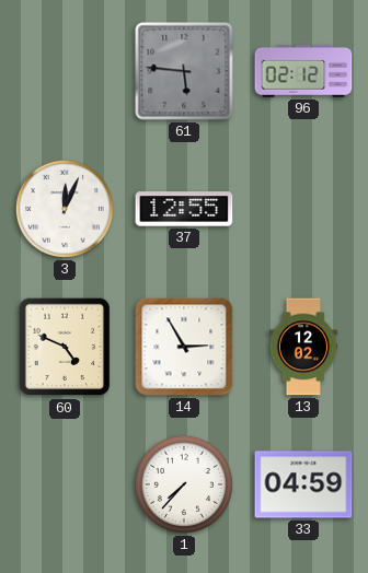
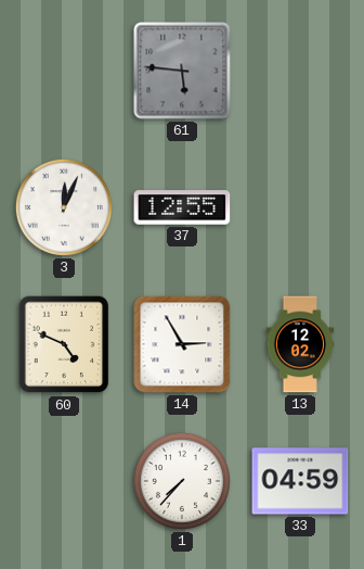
96: 02:12 -> none (303, 71)
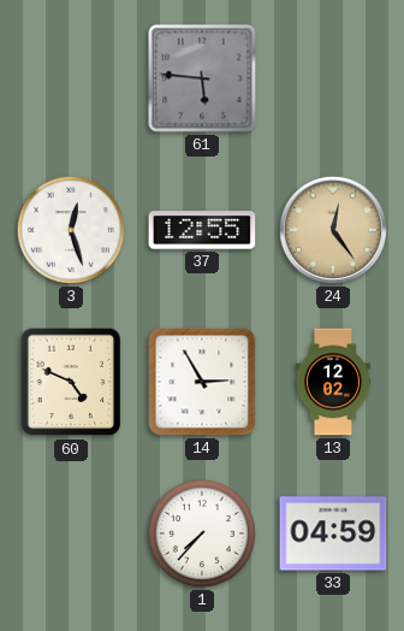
3: 12:04 -> 12:27 (71, 230)
24: none -> 12:24 (333, 230)
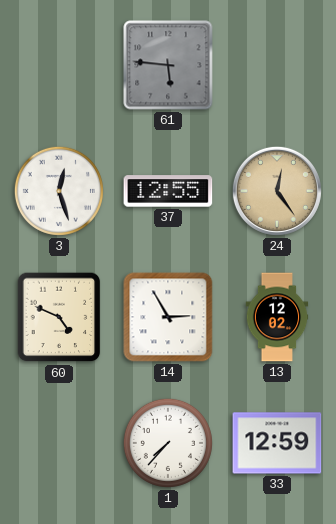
33: 04:59 -> 12:59 (277, 443)
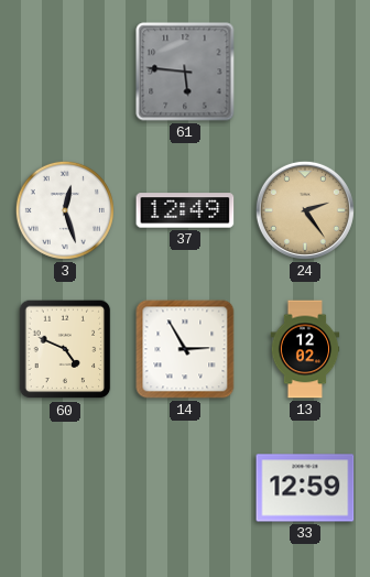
37: 12:55 -> 12:49 (185, 210)
24: 12:24 -> 2:24 (305, 210)
1: 7:37 -> none (168, 443)
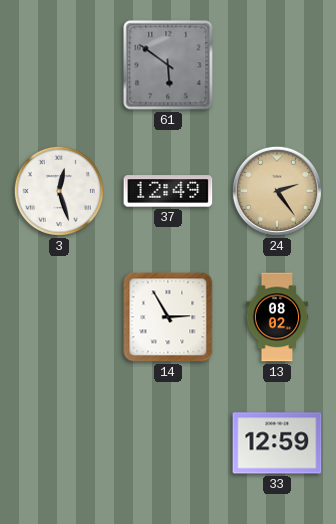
61: 5:46 -> 5:51 (168, 65)
60: 4:49 -> none (65, 349)
13: 12:02 -> 08:02 (277, 317)
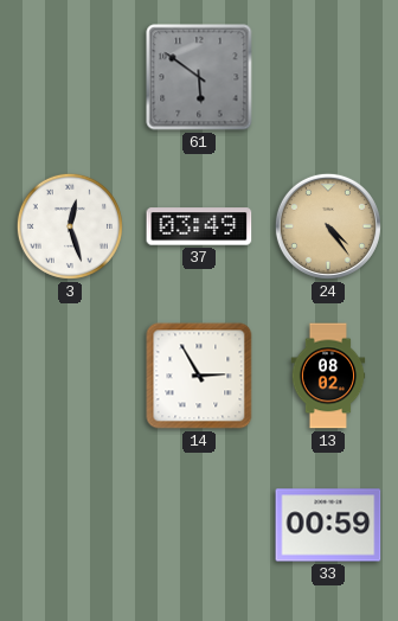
37: 12:49 -> 03:49 (199, 226)
24: 2:24 -> 4:24 (328, 226)
33: 12:59 -> 00:59 (328, 525)
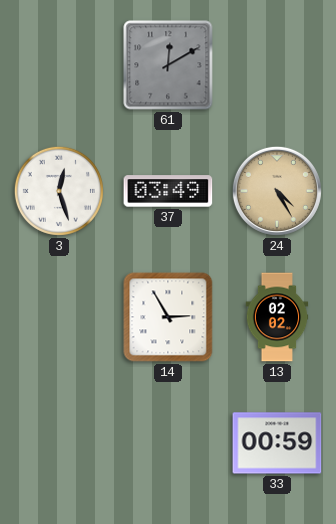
61: 5:51 -> 12:10 (168, 65)
24: 4:24 -> 4:25 (277, 191)
13: 08:02 -> 02:02 (277, 317)
